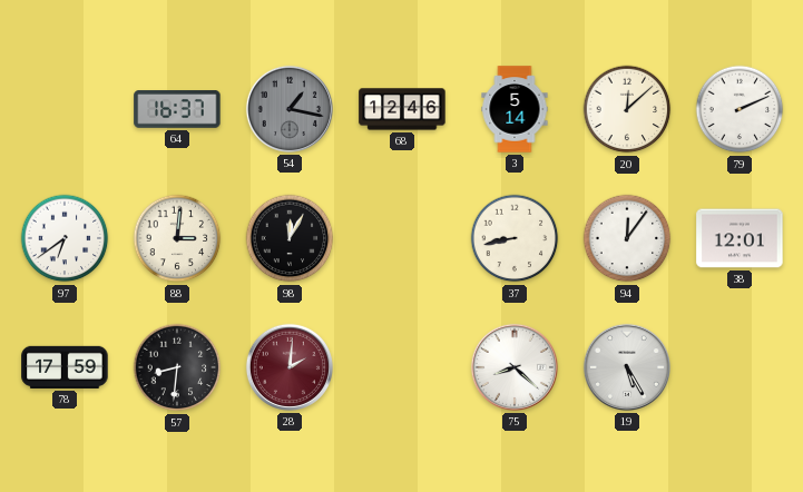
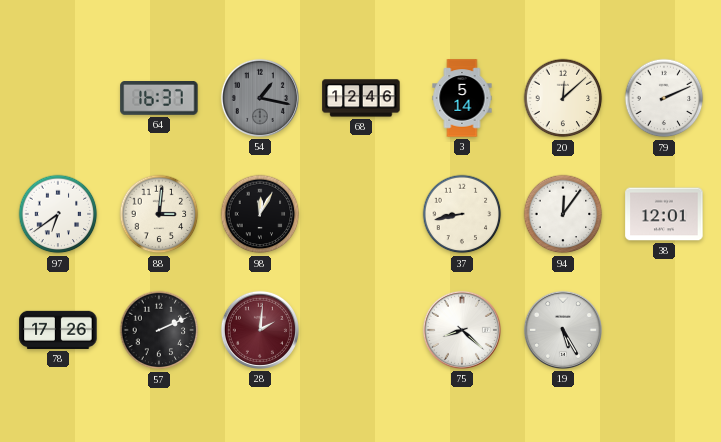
78: 17:59 -> 17:26 (58, 330)
57: 8:31 -> 2:11 (159, 330)
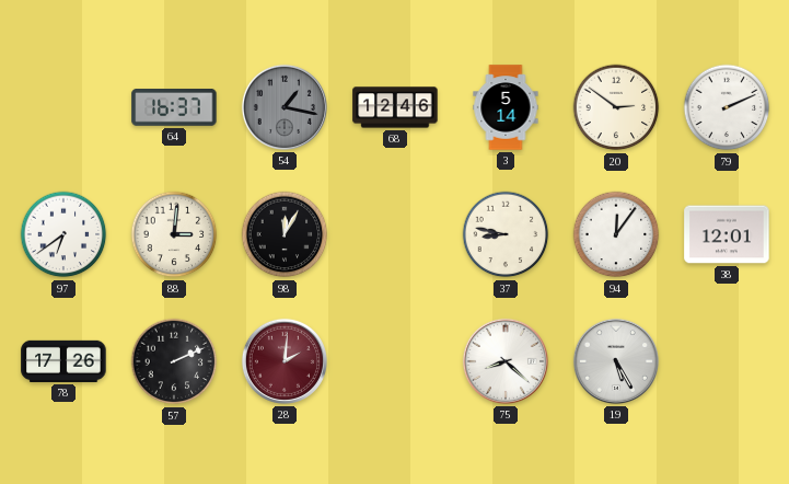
20: 12:08 -> 2:51 (616, 107)
37: 8:43 -> 8:47 (506, 234)
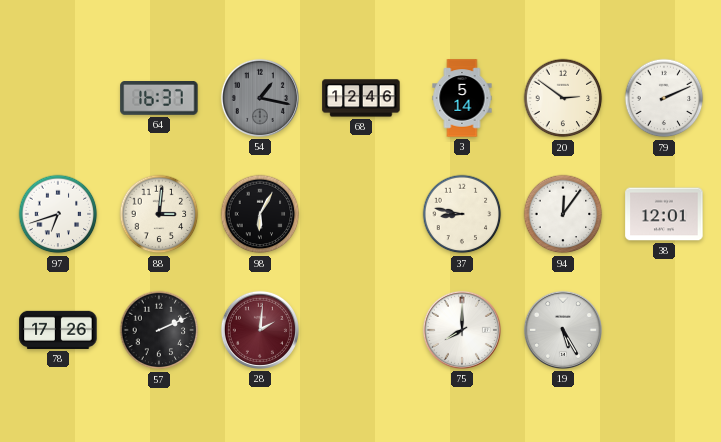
97: 6:39 -> 6:42 (58, 214)
98: 12:05 -> 6:05 (260, 214)
75: 8:22 -> 8:00 (462, 330)
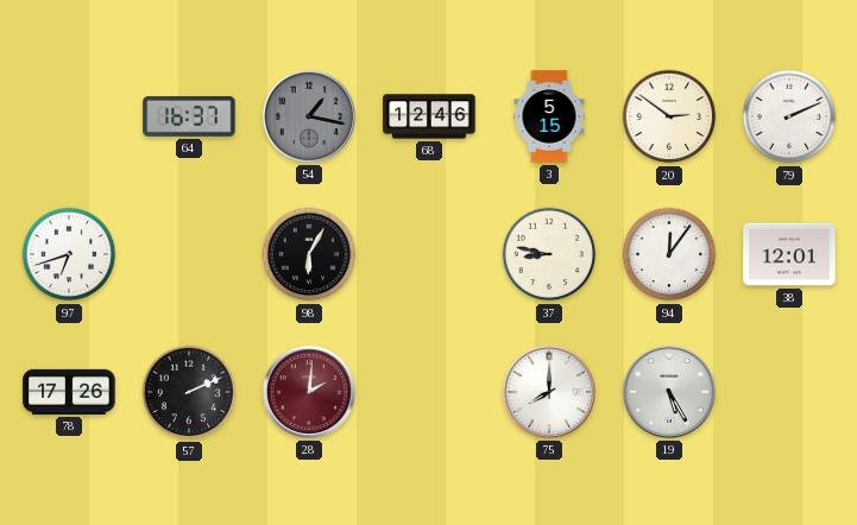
3: 5:14 -> 5:15 (549, 116)
88: 3:01 -> none (159, 214)
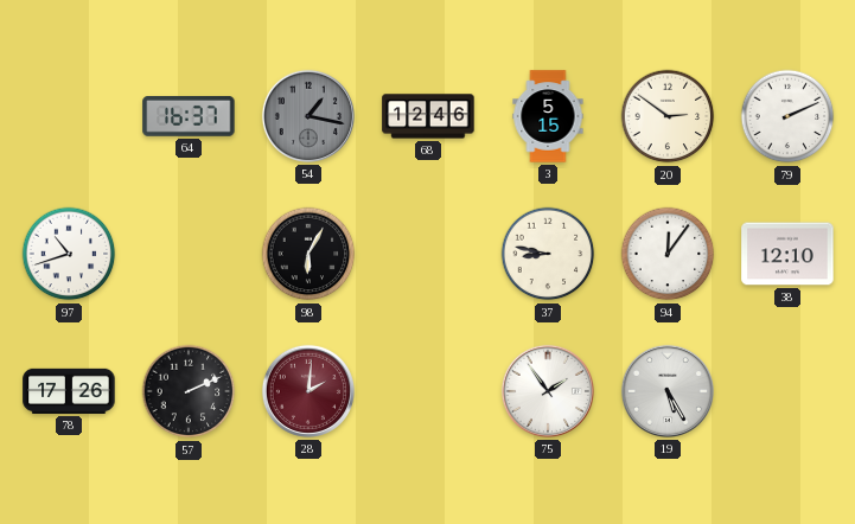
97: 6:42 -> 10:42 (69, 254)
38: 12:01 -> 12:10 (787, 254)
75: 8:00 -> 1:54 (548, 391)
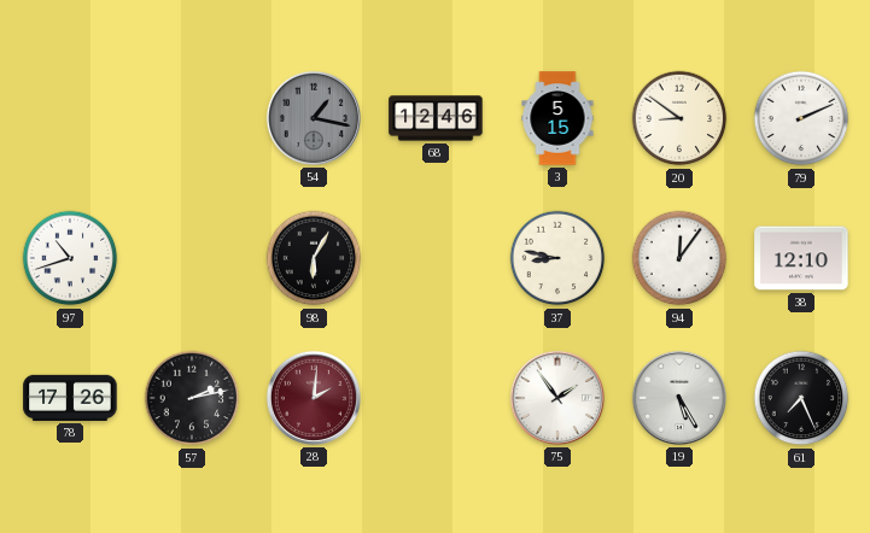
64: 16:37 -> none (189, 117)
20: 2:51 -> 8:51 (679, 118)
57: 2:11 -> 2:13 (192, 398)
61: none -> 7:26 (801, 398)
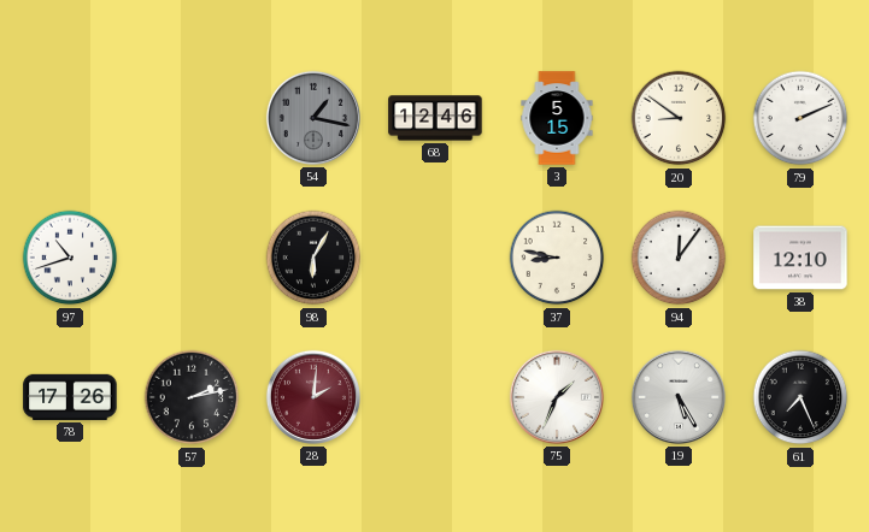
75: 1:54 -> 1:34 (557, 397)
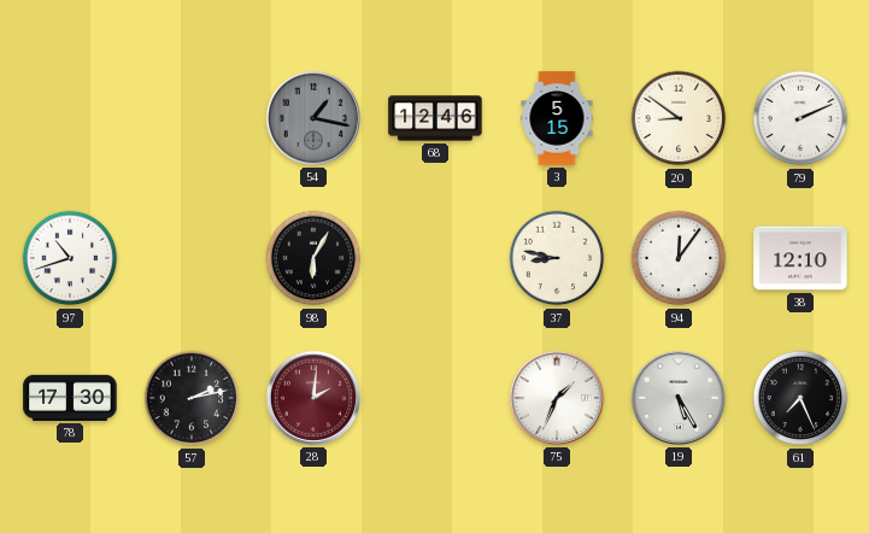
78: 17:26 -> 17:30 (70, 398)
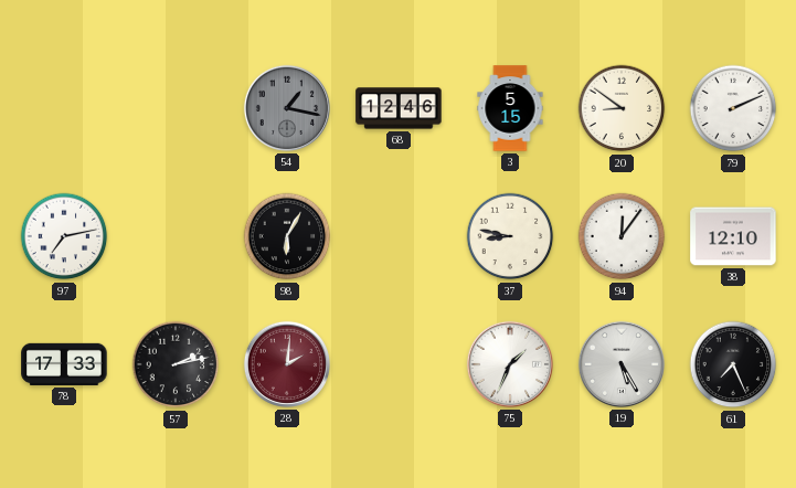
97: 10:42 -> 7:13 (64, 236)
78: 17:30 -> 17:33 (64, 364)
